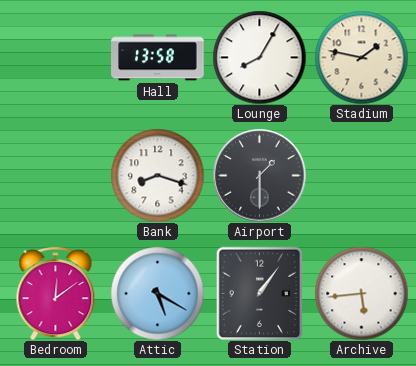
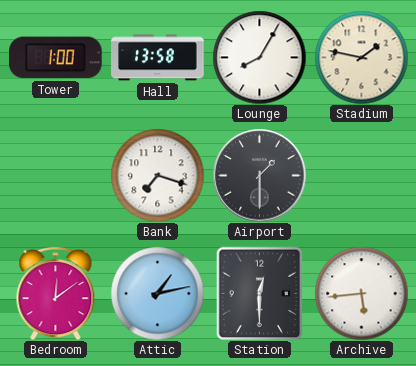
Tower: none -> 1:00 (56, 58)
Bank: 8:18 -> 7:18 (157, 175)
Attic: 5:20 -> 1:13 (157, 293)
Station: 1:06 -> 12:30 (260, 293)
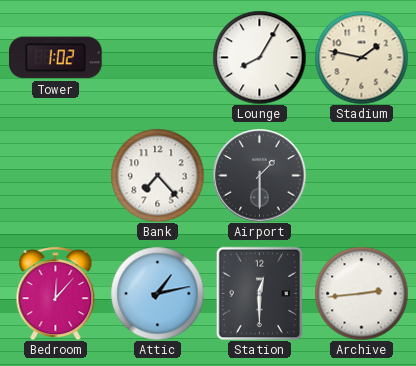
Tower: 1:00 -> 1:02 (56, 58)
Hall: 13:58 -> none (158, 58)
Bank: 7:18 -> 7:23 (157, 175)
Bedroom: 12:09 -> 12:07 (56, 293)
Archive: 5:44 -> 2:44 (361, 293)
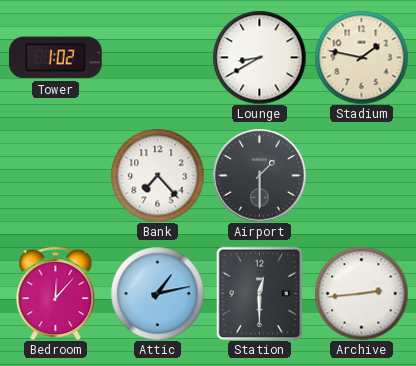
Lounge: 8:05 -> 8:40 (259, 57)
